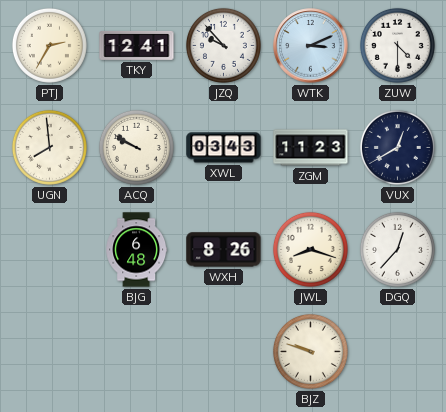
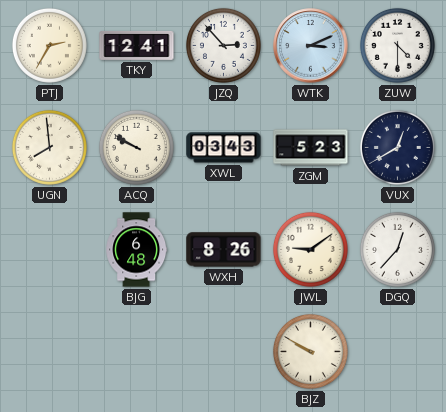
JZQ: 9:53 -> 2:53 (223, 45)
ZGM: 11:23 -> 5:23 (311, 148)
JWL: 8:18 -> 9:09 (310, 249)
BJZ: 9:48 -> 9:50 (310, 351)
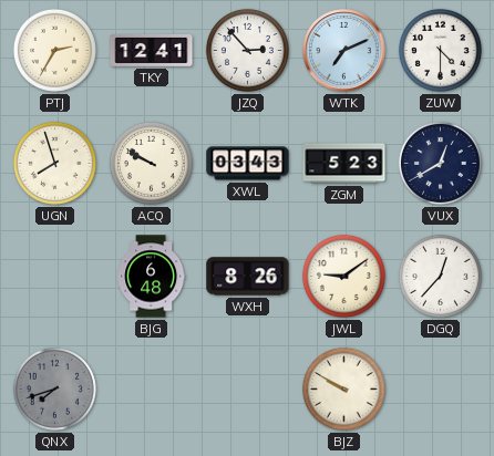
WTK: 3:11 -> 7:11 (344, 51)
UGN: 7:59 -> 7:57 (54, 163)
QNX: none -> 7:42 (54, 388)
